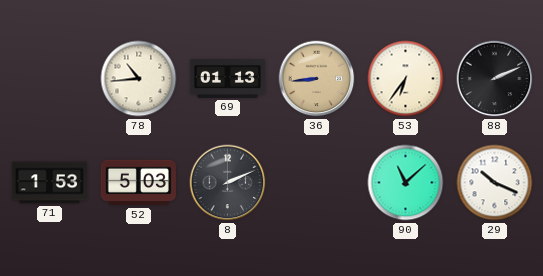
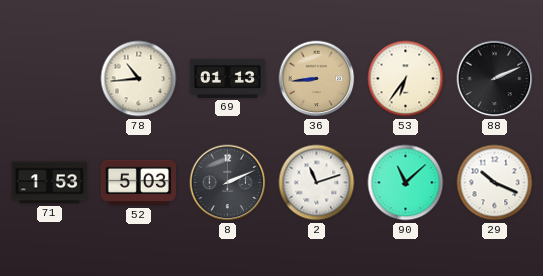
2: none -> 11:12 (317, 183)
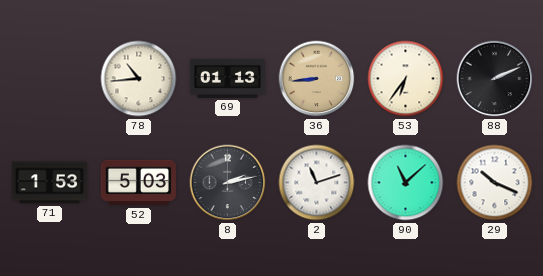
8: 2:11 -> 2:13 (228, 183)
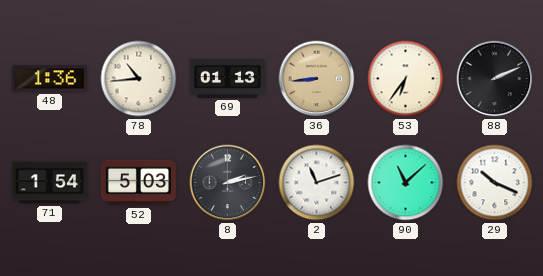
48: none -> 1:36 (49, 79)
71: 1:53 -> 1:54 (49, 183)
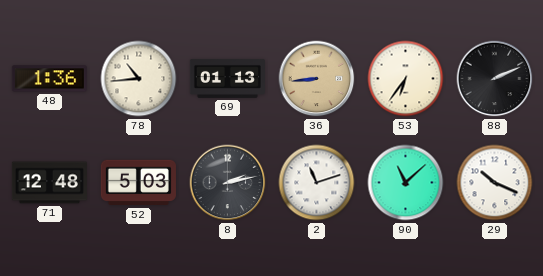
71: 1:54 -> 12:48 (49, 183)
